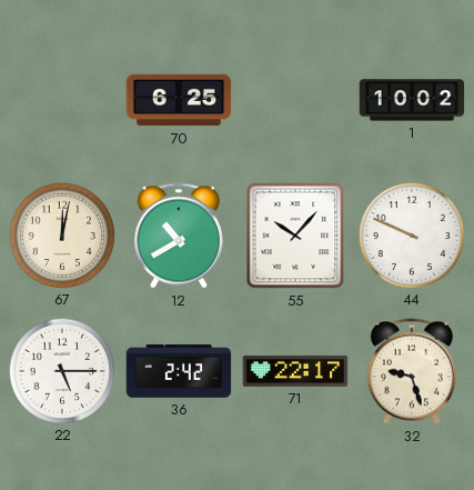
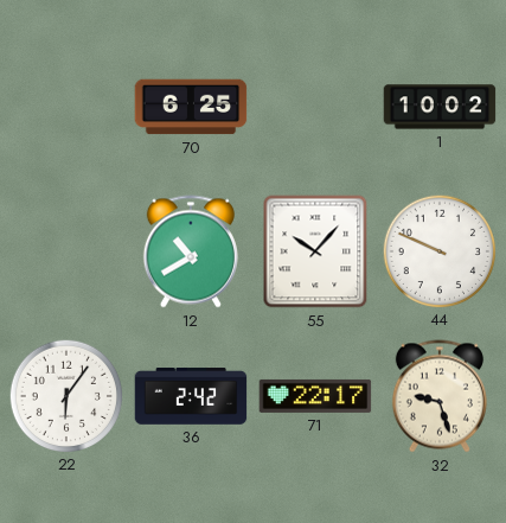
67: 12:02 -> none (61, 234)
22: 5:15 -> 6:06 (65, 395)
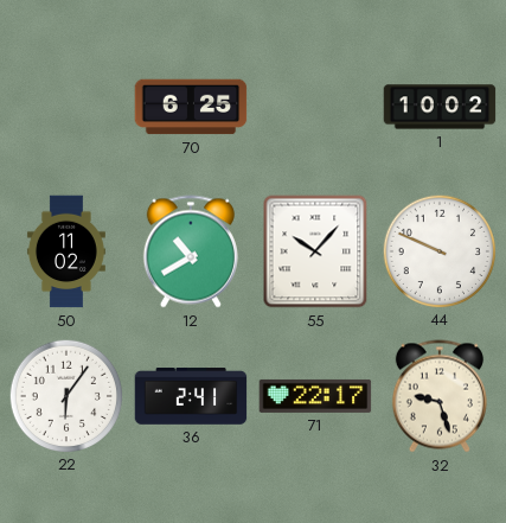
50: none -> 11:02 (66, 251)
36: 2:42 -> 2:41 (191, 396)
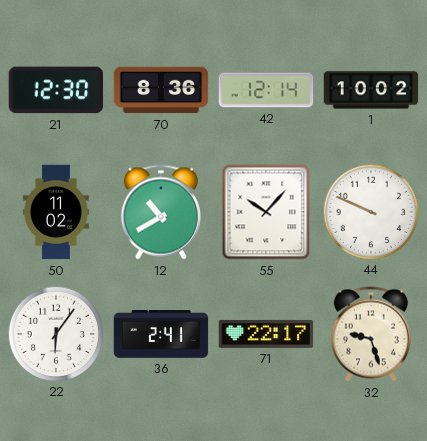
21: none -> 12:30 (56, 90)
70: 6:25 -> 8:36 (161, 90)
42: none -> 12:14 (266, 90)
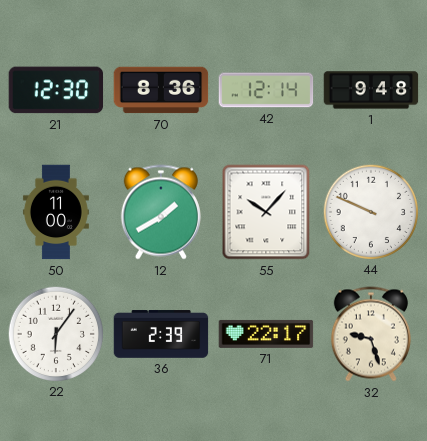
1: 10:02 -> 9:48 (371, 90)
50: 11:02 -> 11:00 (56, 212)
12: 10:40 -> 1:40 (161, 212)
36: 2:41 -> 2:39 (161, 334)
